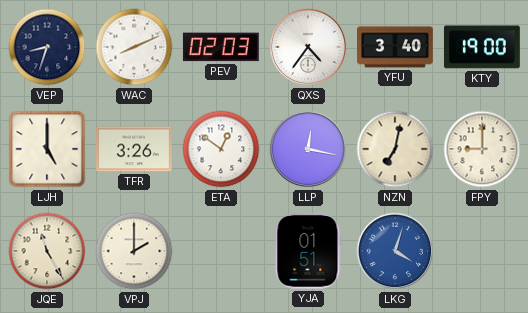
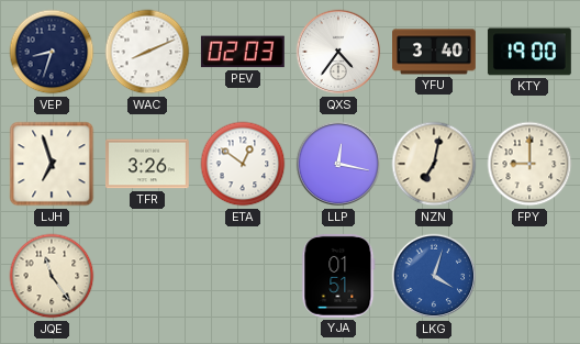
LJH: 5:00 -> 6:57 (52, 164)
JQE: 11:25 -> 11:24 (52, 276)
VPJ: 2:00 -> none (134, 251)
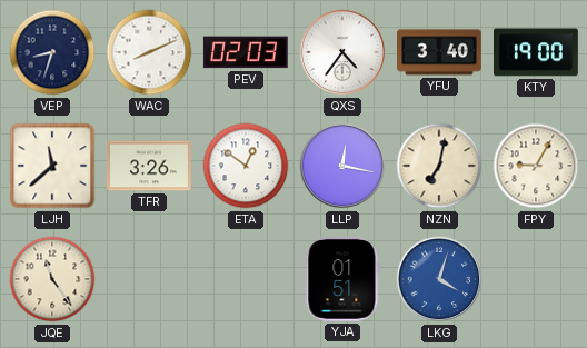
LJH: 6:57 -> 11:38 (52, 166)
FPY: 9:00 -> 9:05 (536, 166)
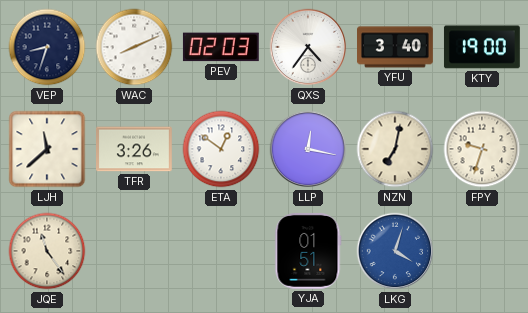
FPY: 9:05 -> 9:33 (482, 149)
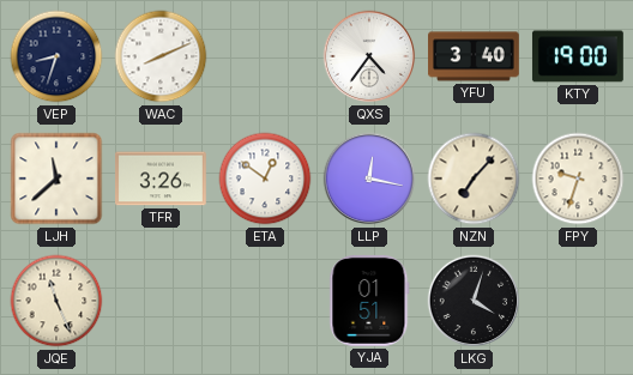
PEV: 02:03 -> none (221, 47)
NZN: 7:02 -> 7:07 (474, 179)
JQE: 11:24 -> 11:26 (56, 301)
LKG dial: blue -> black (474, 301)
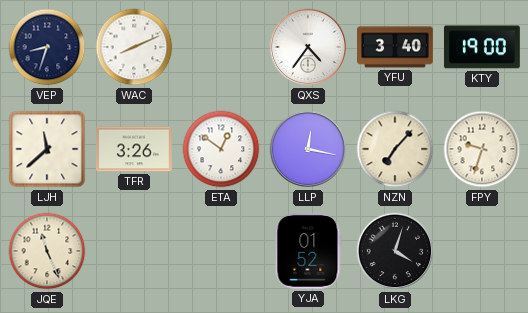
YJA: 01:51 -> 01:52 (308, 251)
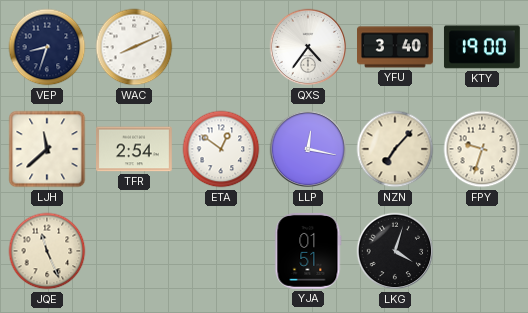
TFR: 3:26 -> 2:54 (135, 149)
YJA: 01:52 -> 01:51 (308, 251)
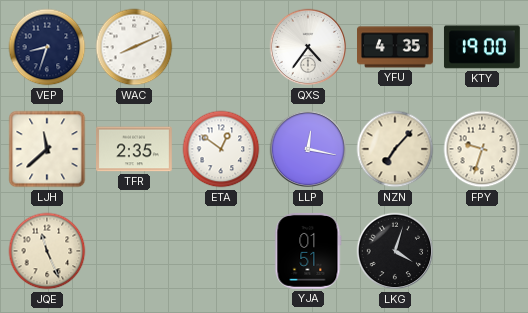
YFU: 3:40 -> 4:35 (396, 47)
TFR: 2:54 -> 2:35 (135, 149)
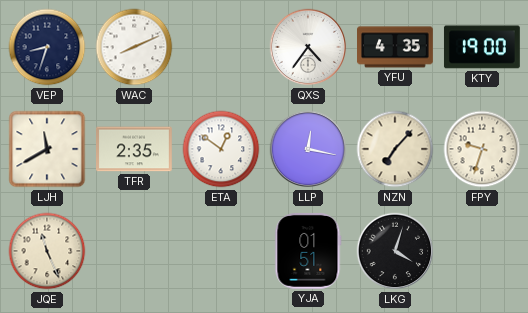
LJH: 11:38 -> 11:40 (47, 149)
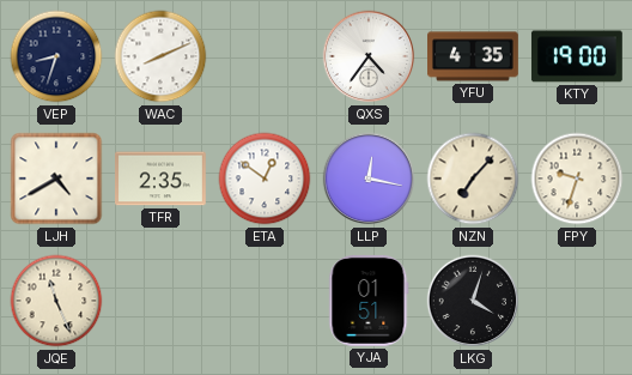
LJH: 11:40 -> 4:40 (56, 179)
